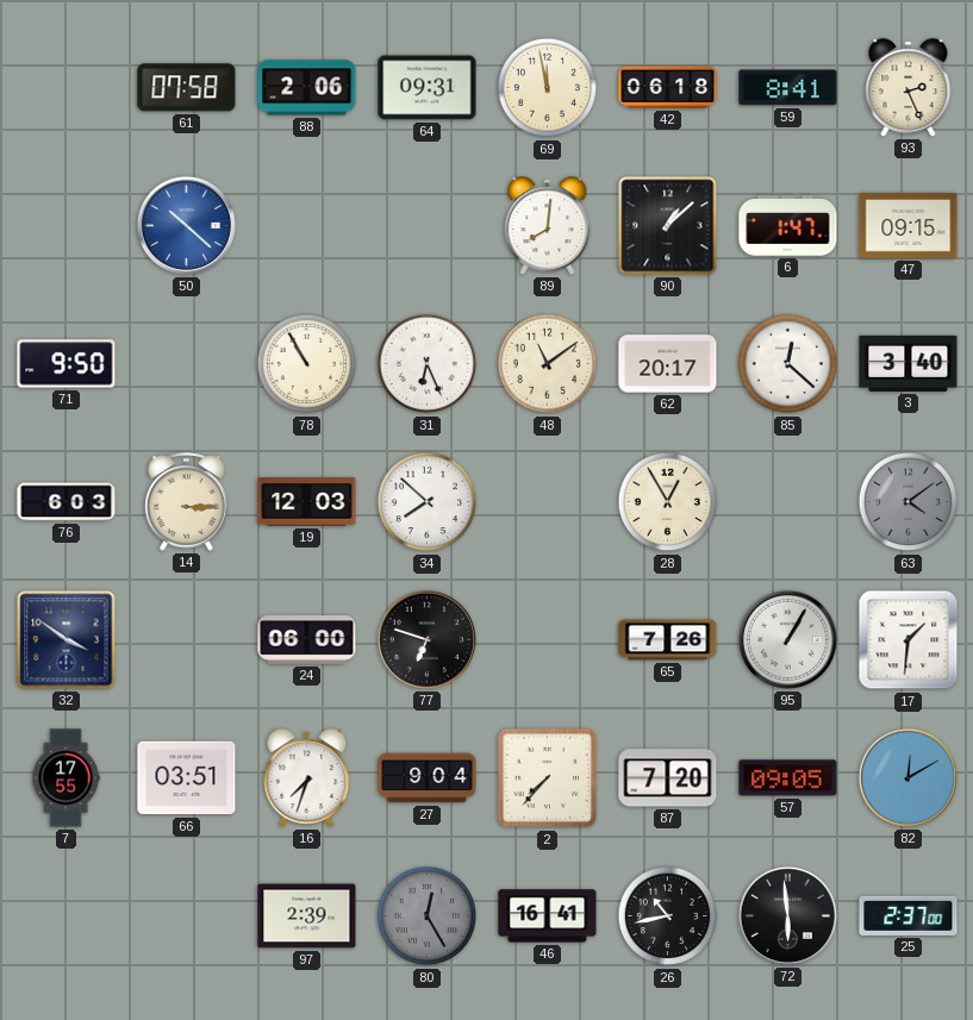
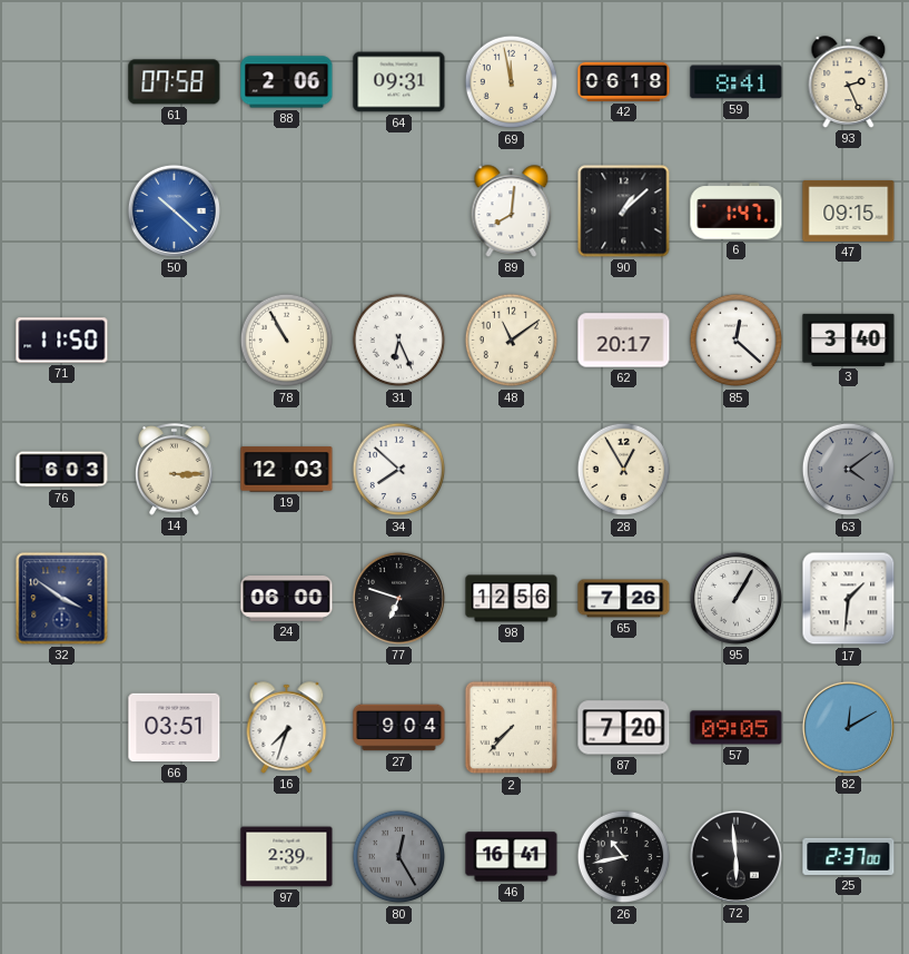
71: 9:50 -> 11:50 (62, 341)
98: none -> 12:56 (512, 599)
7: 17:55 -> none (66, 778)
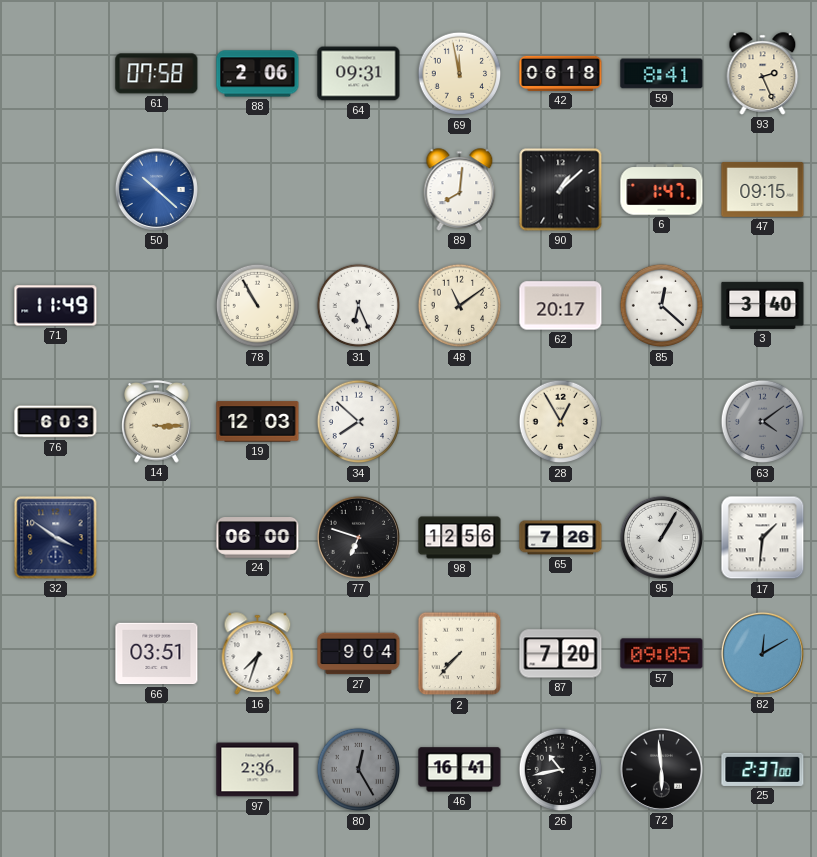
71: 11:50 -> 11:49 (56, 306)
97: 2:39 -> 2:36 (258, 770)
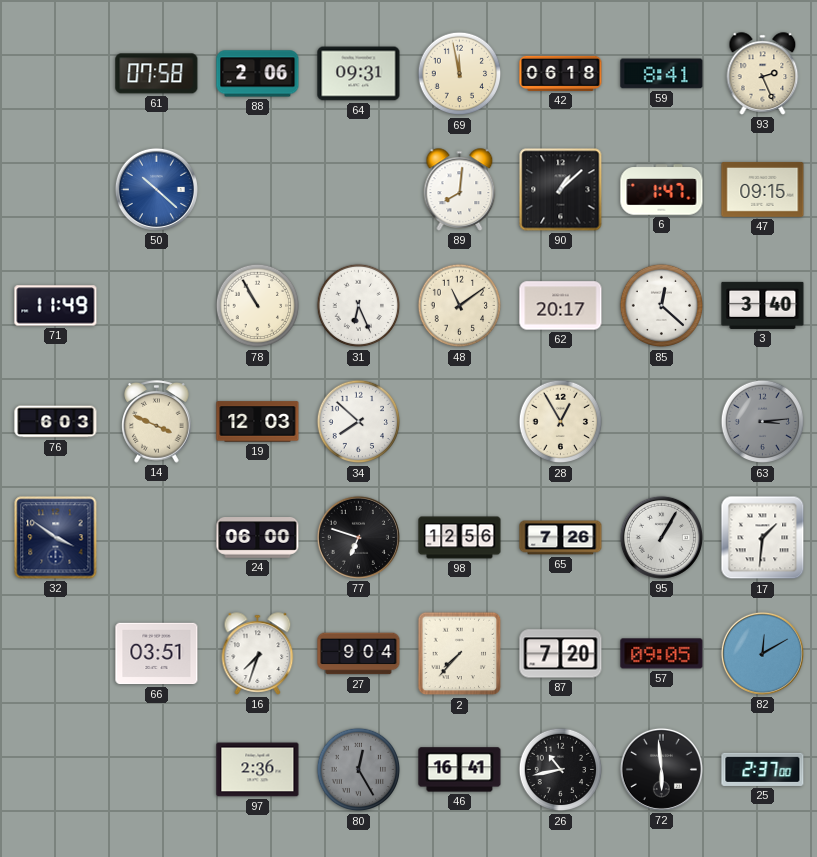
14: 3:15 -> 3:49 (157, 422)
63: 4:09 -> 3:14 (763, 422)
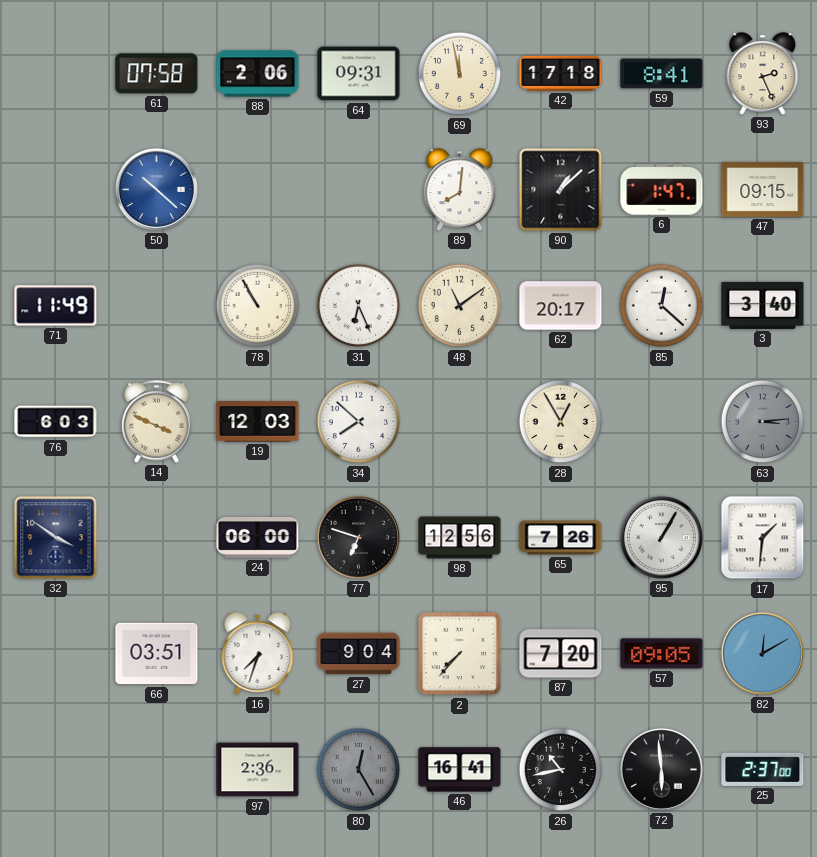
42: 06:18 -> 17:18 (561, 73)
